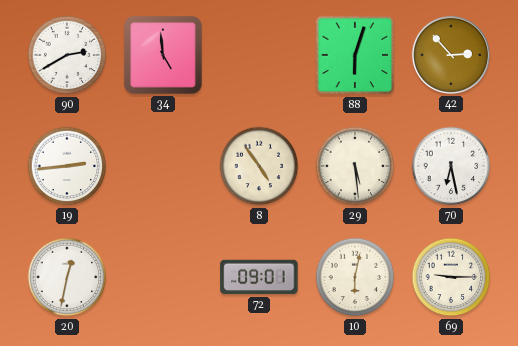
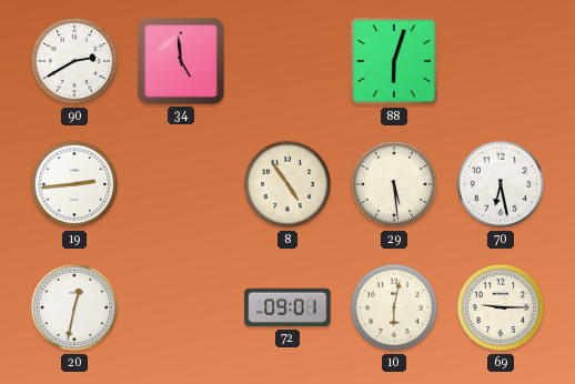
42: 2:53 -> none (451, 55)
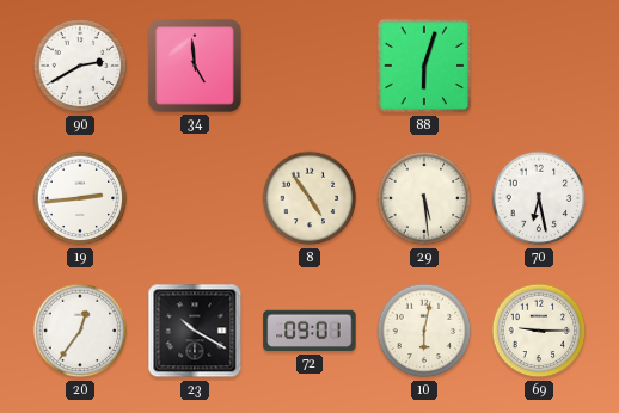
20: 12:32 -> 12:36 (80, 331)
23: none -> 10:20 (195, 331)
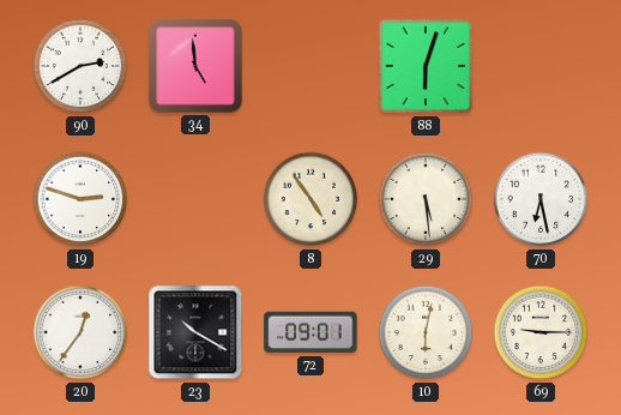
19: 2:44 -> 2:48 (80, 199)
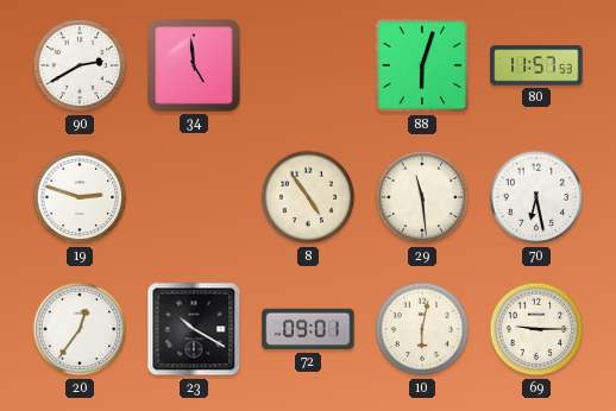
80: none -> 11:57 (536, 65)
29: 5:29 -> 11:29 (422, 197)
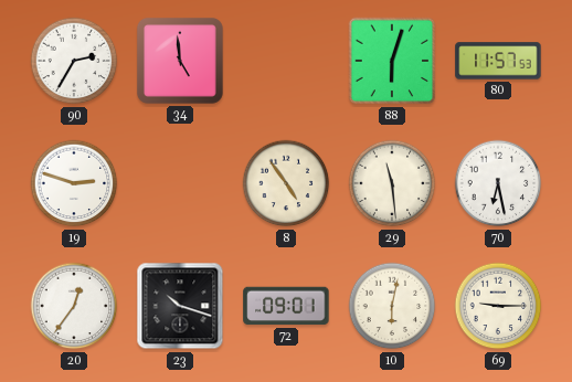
90: 2:40 -> 2:35 (74, 61)
23: 10:20 -> 10:18 (180, 306)
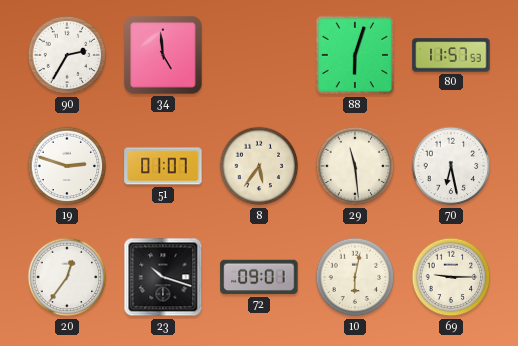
51: none -> 01:07 (163, 166)
8: 4:54 -> 5:36 (259, 166)
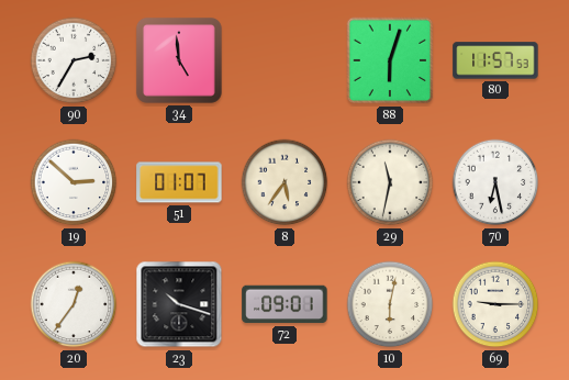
19: 2:48 -> 2:52 (74, 182)
29: 11:29 -> 11:32 (390, 182)
